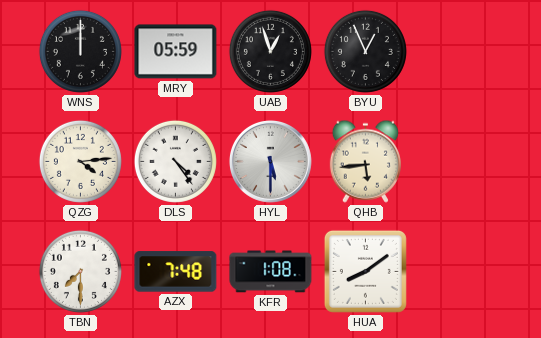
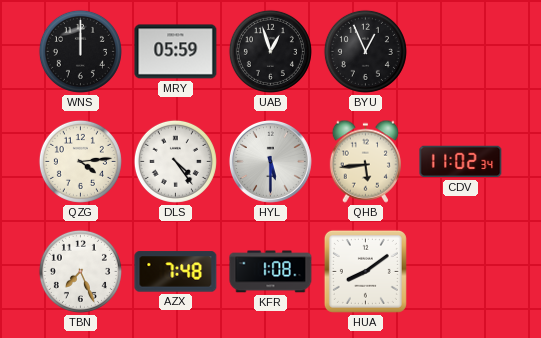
CDV: none -> 11:02 (461, 162)
TBN: 7:30 -> 7:26 (80, 271)
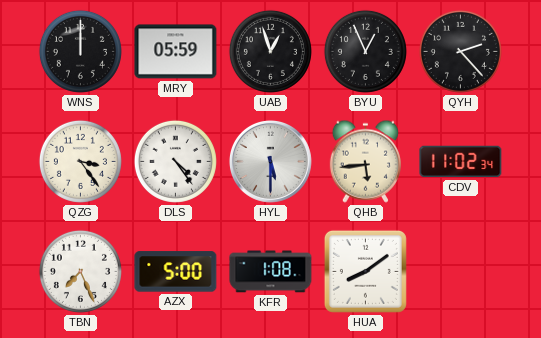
QYH: none -> 2:23 (460, 51)
QZG: 4:14 -> 3:24 (80, 161)
AZX: 7:48 -> 5:00 (176, 272)
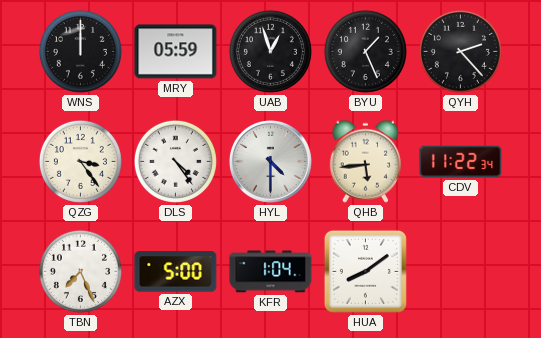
BYU: 12:56 -> 1:26 (365, 51)
HYL: 5:30 -> 4:30 (270, 161)
CDV: 11:02 -> 11:22 (461, 162)
KFR: 1:08 -> 1:04 (271, 272)
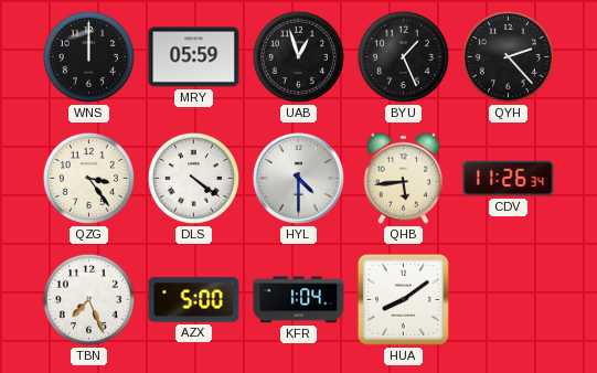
DLS: 4:24 -> 4:21 (193, 178)
CDV: 11:22 -> 11:26 (509, 179)
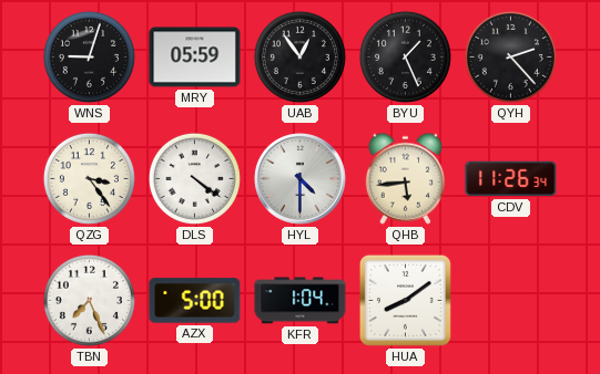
WNS: 12:00 -> 9:03 (89, 56)
UAB: 12:57 -> 12:54 (299, 56)
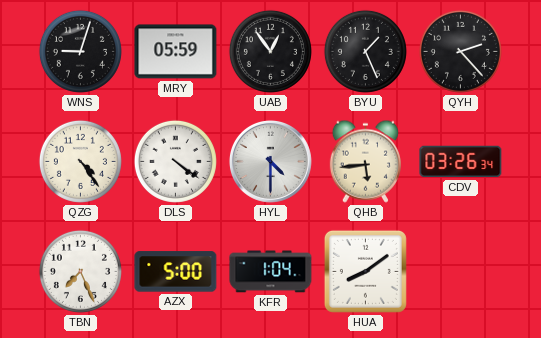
QZG: 3:24 -> 4:24 (80, 161)
CDV: 11:26 -> 03:26 (461, 162)
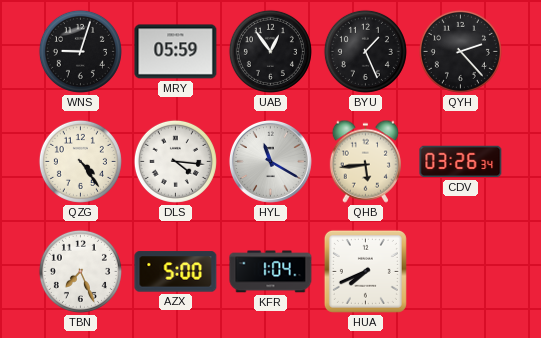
DLS: 4:21 -> 4:16 (175, 161)
HYL: 4:30 -> 11:20 (270, 161)
HUA: 8:09 -> 7:41 (365, 271)
